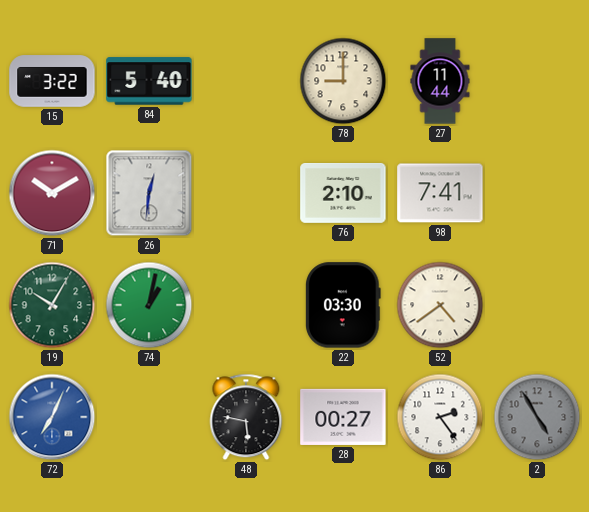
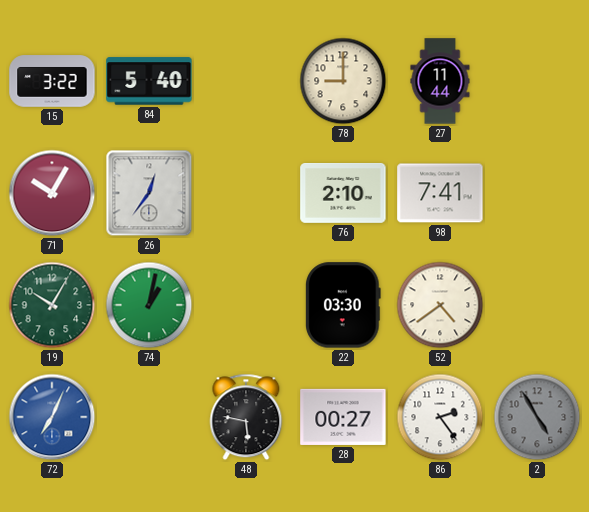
71: 10:10 -> 10:05 (52, 193)
26: 12:31 -> 12:36 (149, 193)
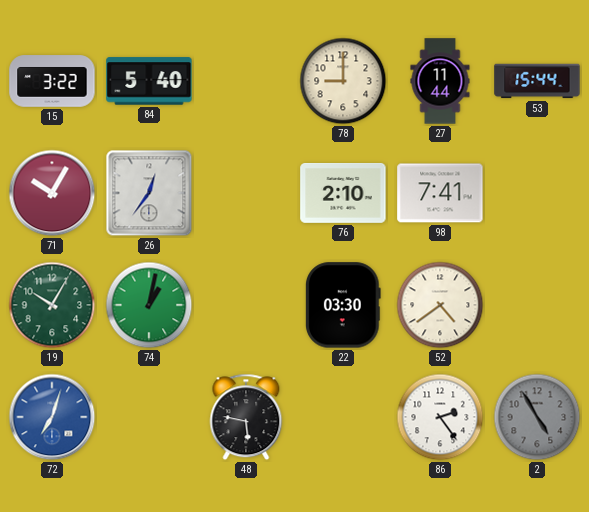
53: none -> 15:44 (537, 81)
72: 7:04 -> 7:03 (52, 417)
28: 00:27 -> none (343, 417)
